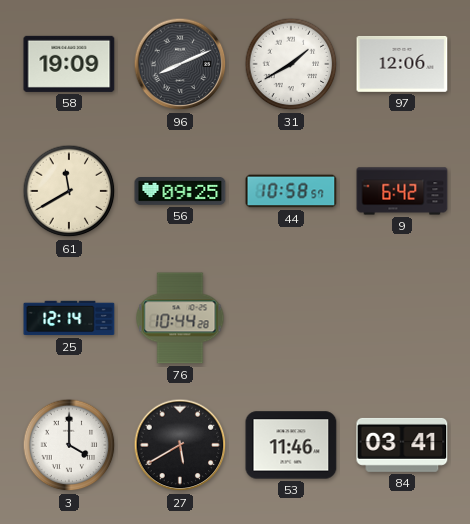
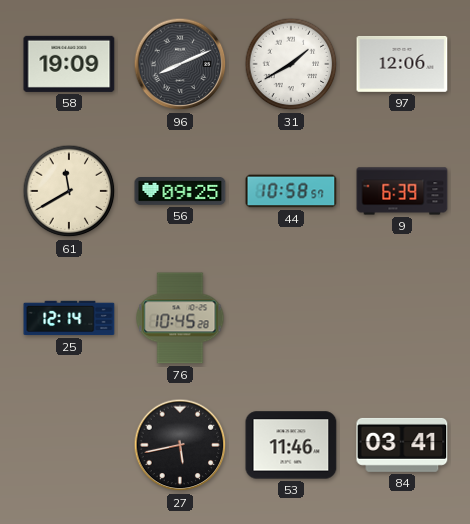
9: 6:42 -> 6:39 (402, 191)
76: 10:44 -> 10:45 (180, 318)
3: 4:00 -> none (69, 445)
27: 5:40 -> 5:43 (180, 445)
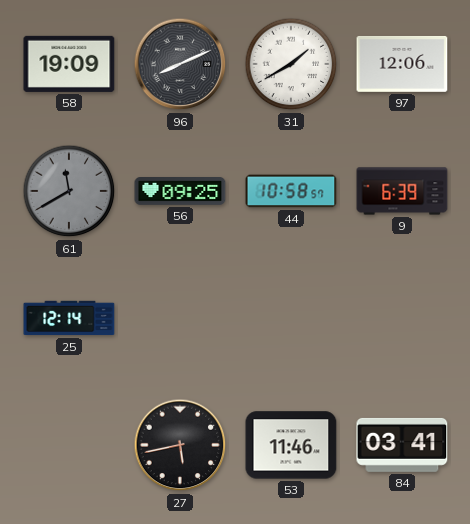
61 dial: cream -> grey (69, 191)
76: 10:45 -> none (180, 318)
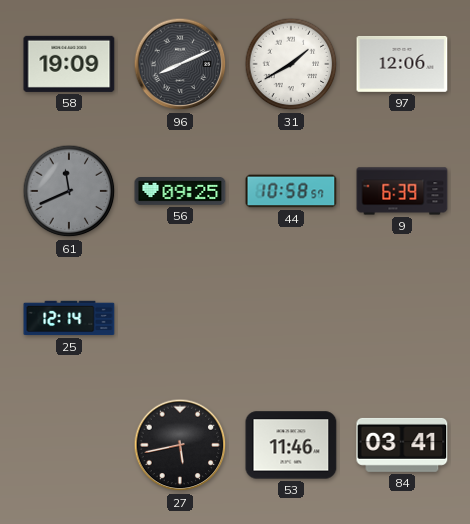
61: 11:40 -> 11:41 (69, 191)
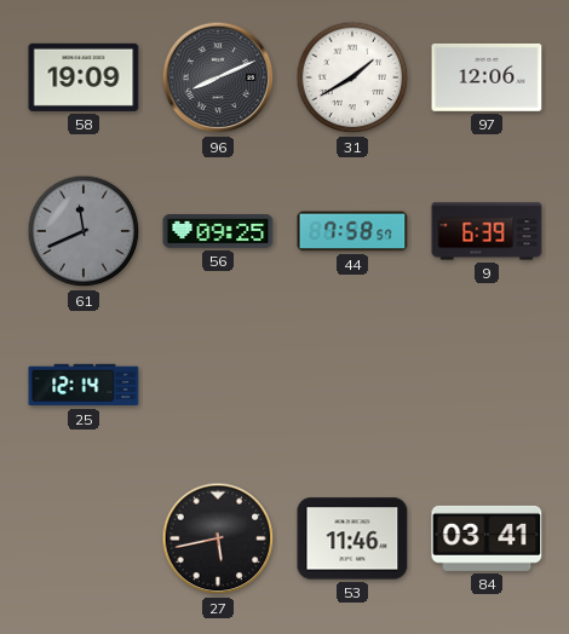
44: 10:58 -> 7:58 (352, 231)
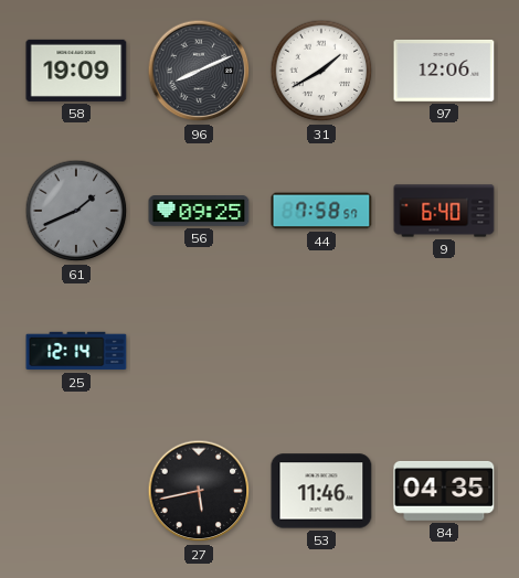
61: 11:41 -> 1:41 (76, 211)
9: 6:39 -> 6:40 (444, 211)
84: 03:41 -> 04:35 (444, 491)
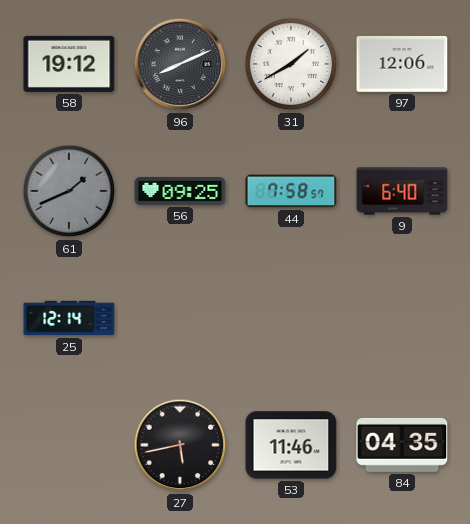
58: 19:09 -> 19:12 (69, 64)
